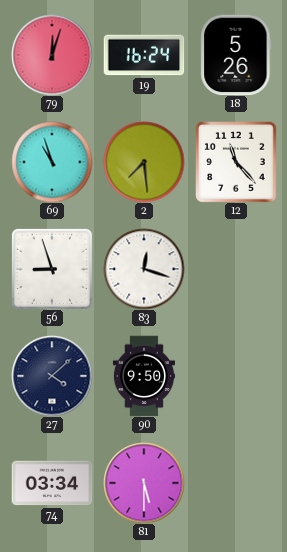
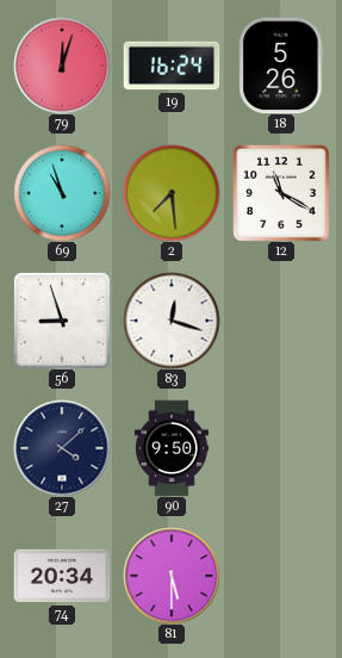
12: 11:23 -> 11:20 (281, 193)
74: 03:34 -> 20:34 (62, 576)
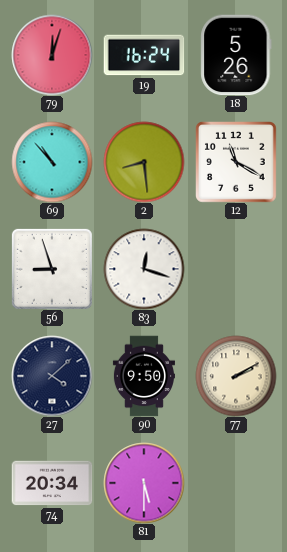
69: 10:57 -> 10:53 (52, 162)
2: 7:29 -> 8:29 (144, 162)
77: none -> 2:10 (236, 376)
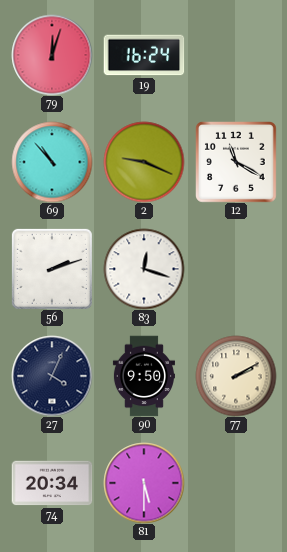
18: 5:26 -> none (236, 55)
2: 8:29 -> 9:19 (144, 162)
56: 8:57 -> 2:12 (52, 269)
27: 4:08 -> 4:04 (52, 376)
